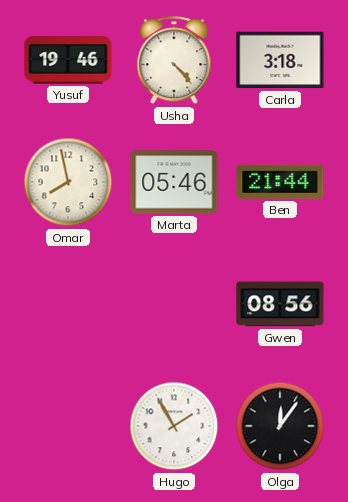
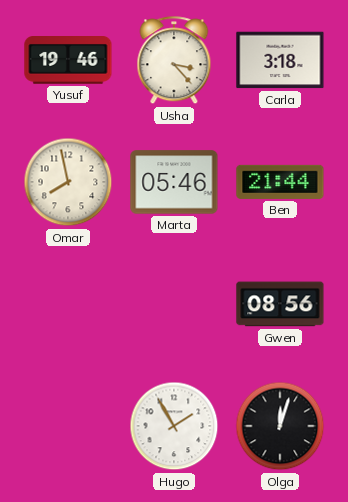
Usha: 4:23 -> 3:23 (174, 61)
Olga: 12:06 -> 12:03 (280, 426)
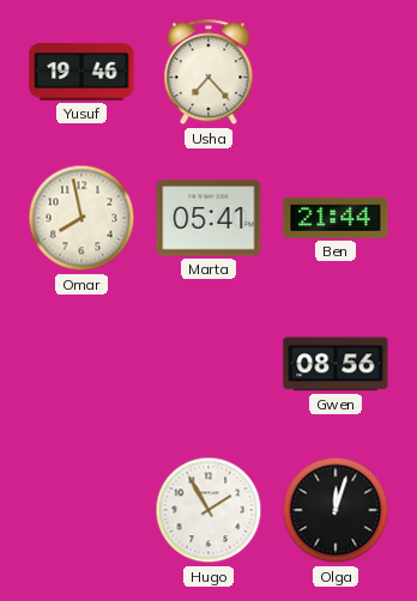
Usha: 3:23 -> 7:23 (208, 73)
Carla: 3:18 -> none (280, 60)
Marta: 05:46 -> 05:41 (208, 218)
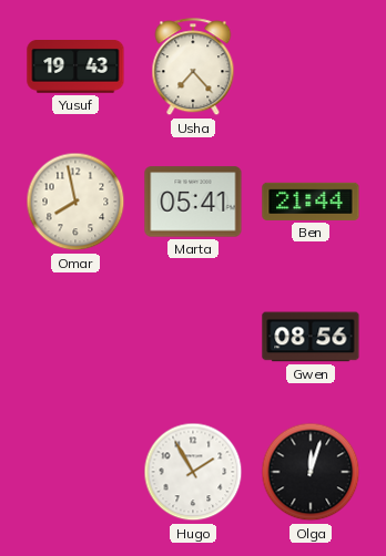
Yusuf: 19:46 -> 19:43 (75, 68)
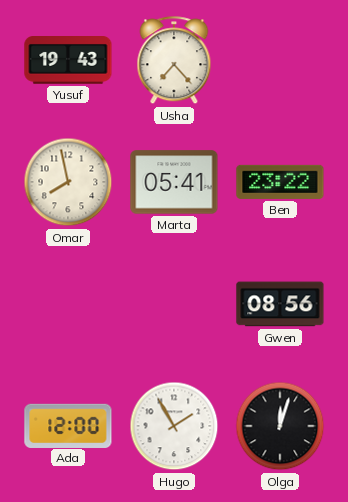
Ben: 21:44 -> 23:22 (280, 182)
Ada: none -> 12:00 (68, 425)
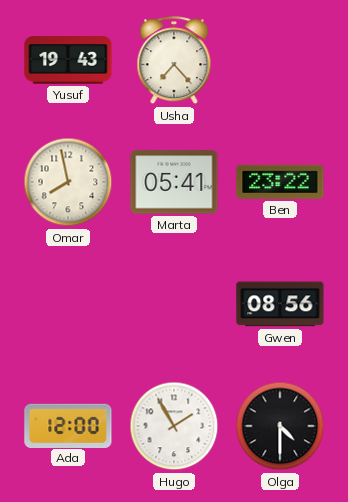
Olga: 12:03 -> 4:30 (280, 426)
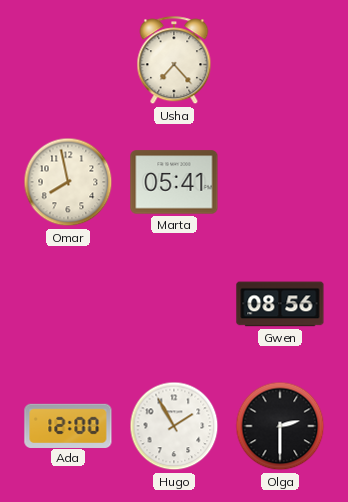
Yusuf: 19:43 -> none (68, 61)
Ben: 23:22 -> none (280, 182)
Olga: 4:30 -> 2:30 (280, 426)
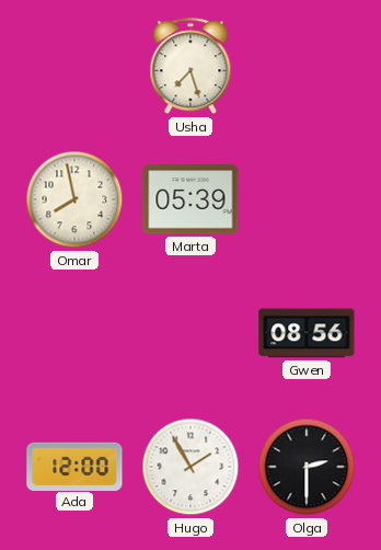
Usha: 7:23 -> 7:27 (190, 67)
Marta: 05:41 -> 05:39 (190, 199)
